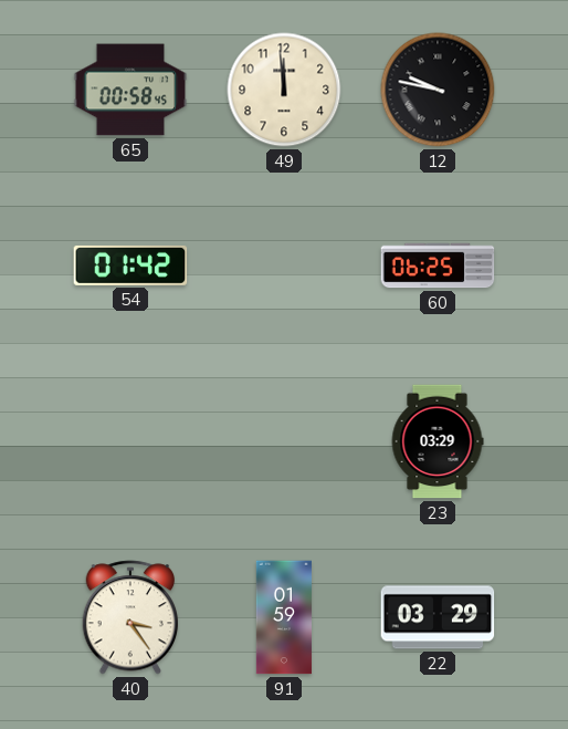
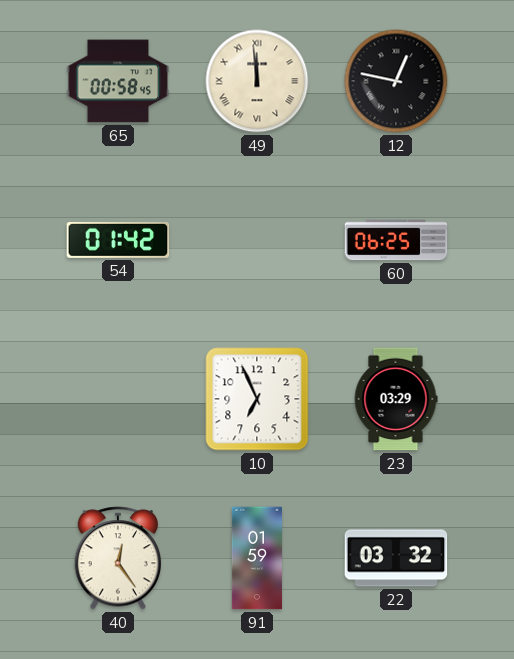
49 numerals: Arabic -> Roman (257, 81)
12: 9:47 -> 12:47 (396, 81)
10: none -> 6:56 (257, 399)
40: 3:24 -> 12:24 (117, 558)
22: 03:29 -> 03:32 (396, 558)
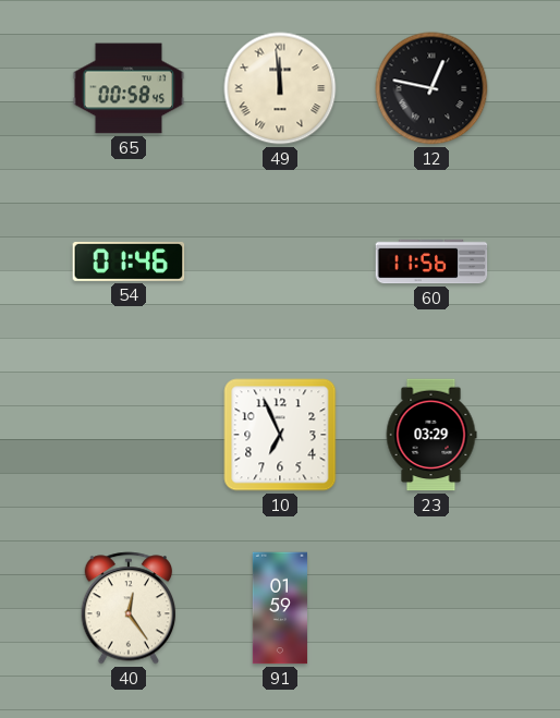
54: 01:42 -> 01:46 (129, 261)
60: 06:25 -> 11:56 (431, 261)
22: 03:32 -> none (396, 558)
